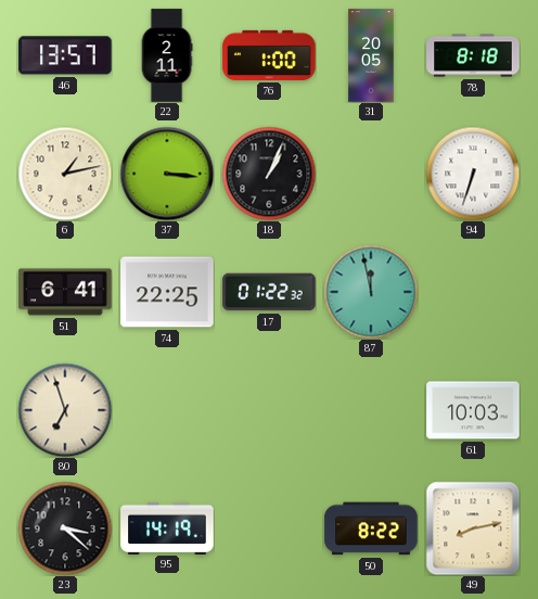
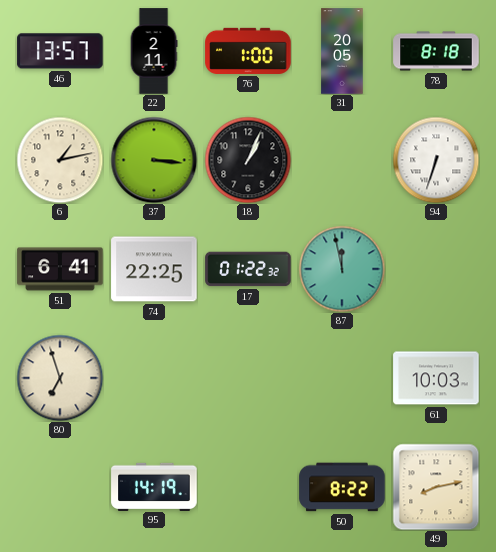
23: 3:22 -> none (65, 528)
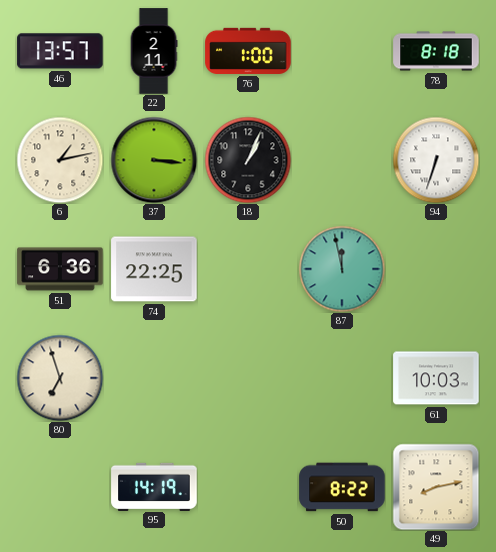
31: 20:05 -> none (342, 51)
51: 6:41 -> 6:36 (60, 269)
17: 01:22 -> none (248, 269)
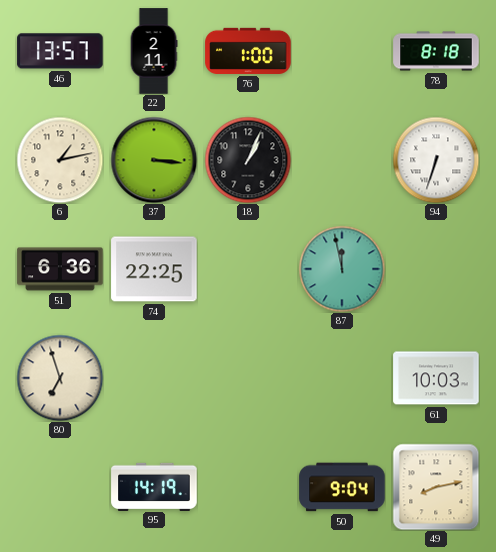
50: 8:22 -> 9:04 (342, 487)
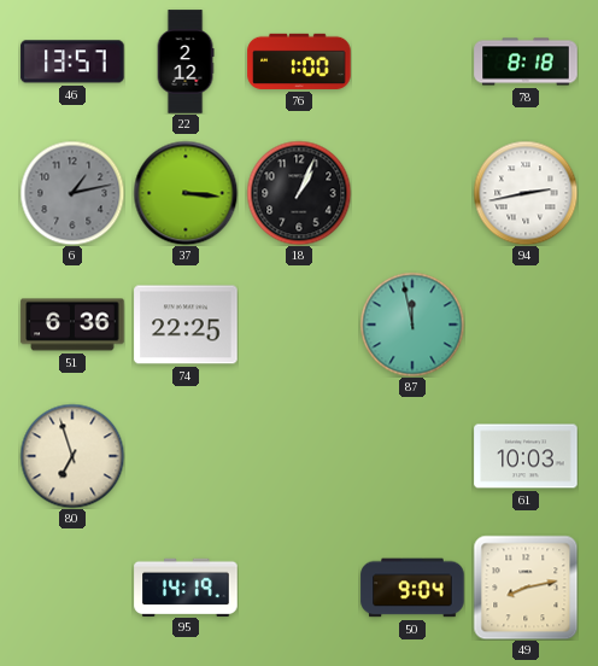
22: 2:11 -> 2:12 (186, 62)
6 dial: cream -> grey (72, 193)
94: 6:33 -> 2:43 (526, 193)
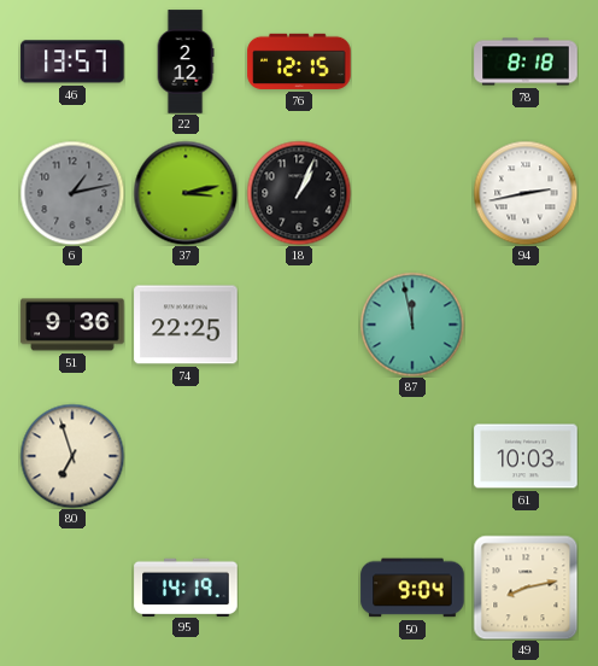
76: 1:00 -> 12:15 (299, 62)
37: 3:16 -> 3:13 (186, 193)
51: 6:36 -> 9:36 (72, 325)
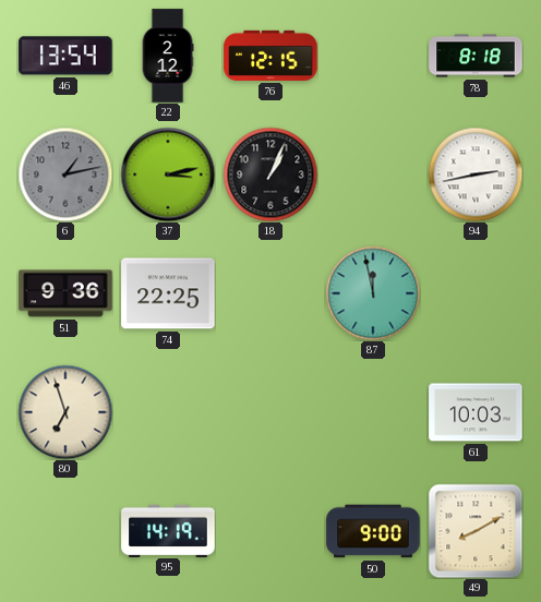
46: 13:57 -> 13:54 (65, 56)
50: 9:04 -> 9:00 (373, 531)
49: 8:13 -> 8:10 (476, 531)
